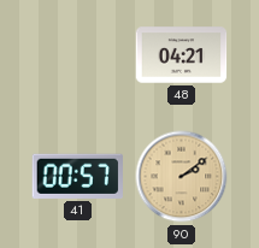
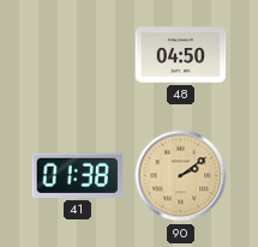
48: 04:21 -> 04:50 (181, 55)
41: 00:57 -> 01:38 (77, 175)
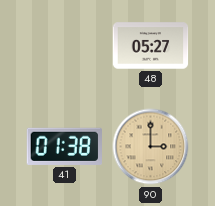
48: 04:50 -> 05:27 (151, 46)
90: 2:09 -> 3:00 (151, 147)
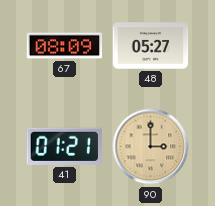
67: none -> 08:09 (65, 46)
41: 01:38 -> 01:21 (64, 146)
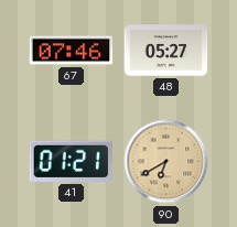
67: 08:09 -> 07:46 (72, 51)
90: 3:00 -> 6:40 (166, 162)
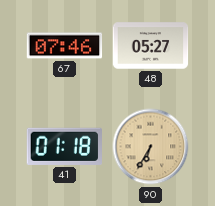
41: 01:21 -> 01:18 (64, 146)
90: 6:40 -> 6:35 (151, 147)
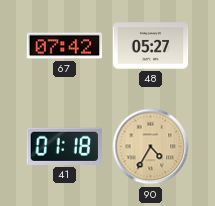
67: 07:46 -> 07:42 (65, 46)
90: 6:35 -> 4:35 (151, 147)
